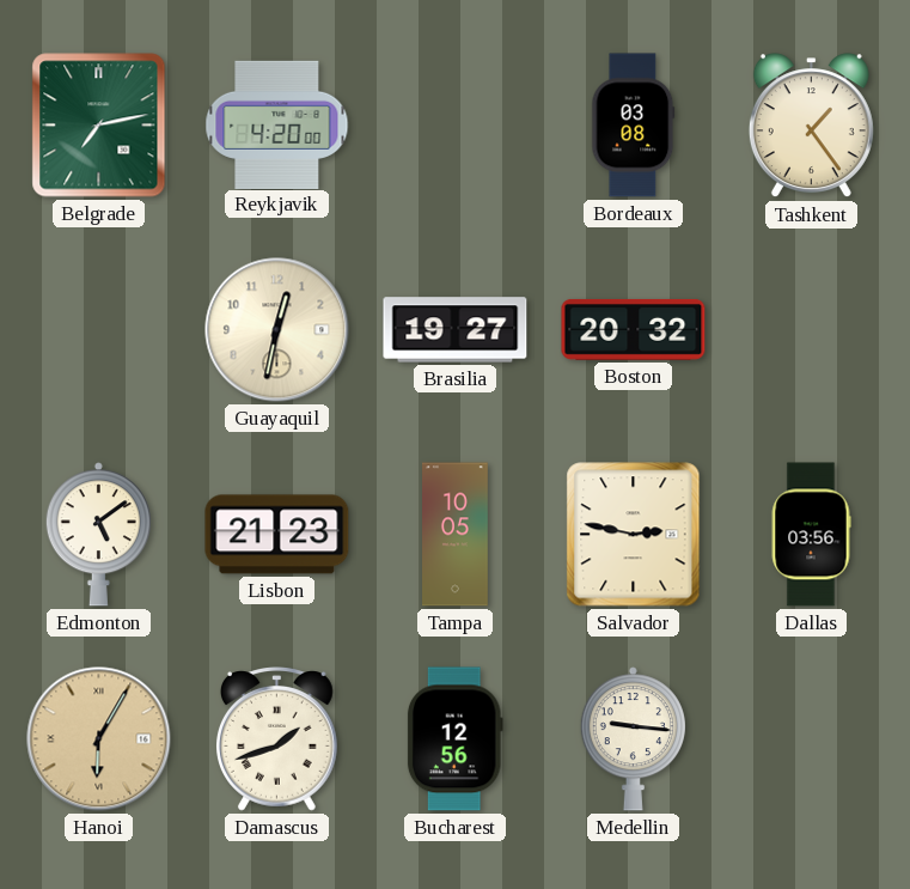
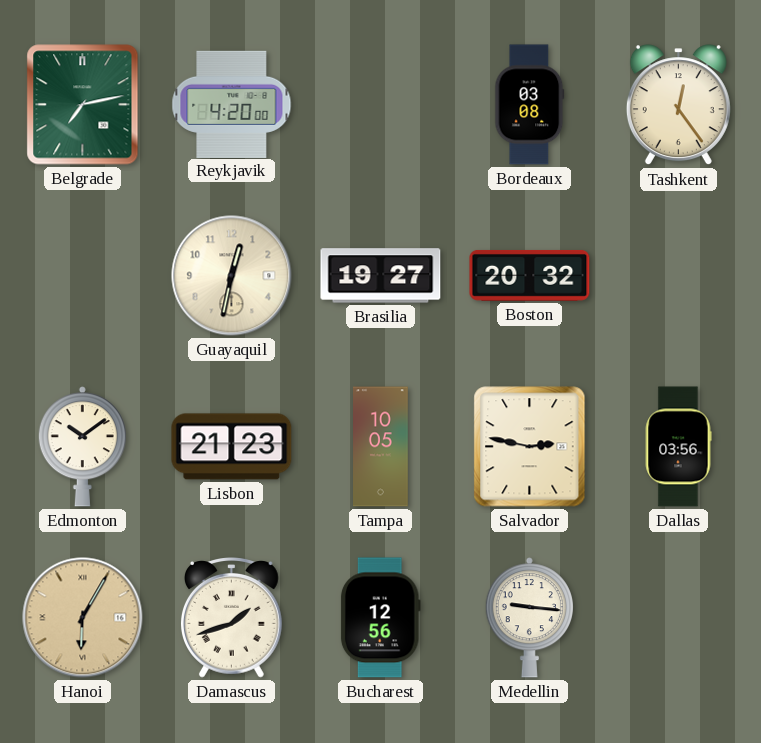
Tashkent: 1:24 -> 12:24 (678, 105)
Edmonton: 5:09 -> 10:09 (82, 447)
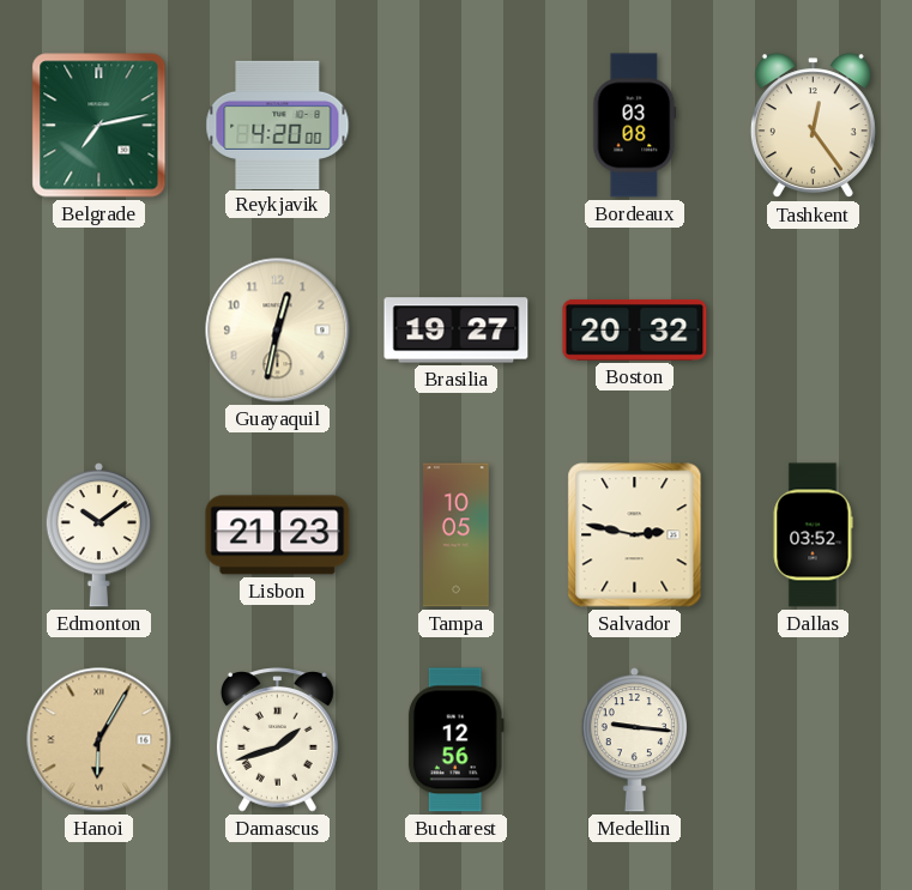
Dallas: 03:56 -> 03:52 (813, 535)
